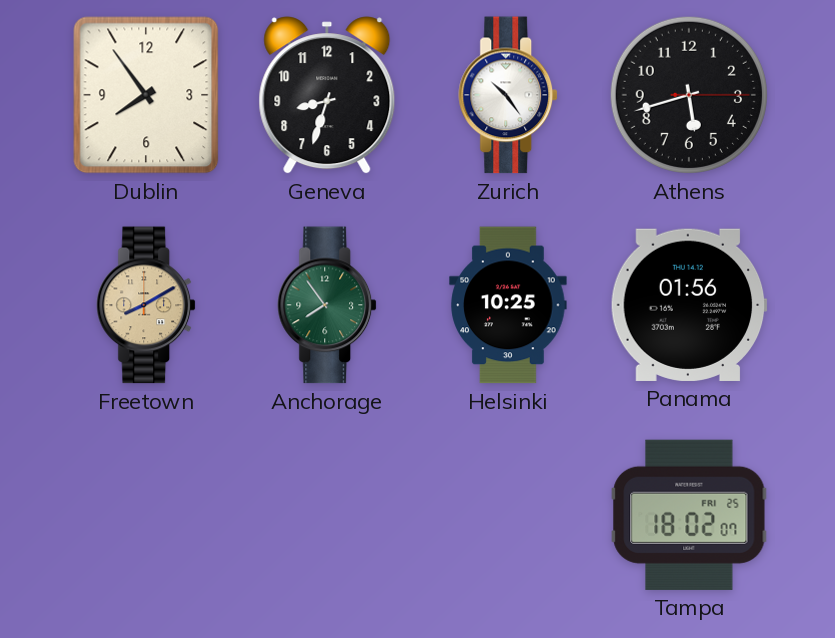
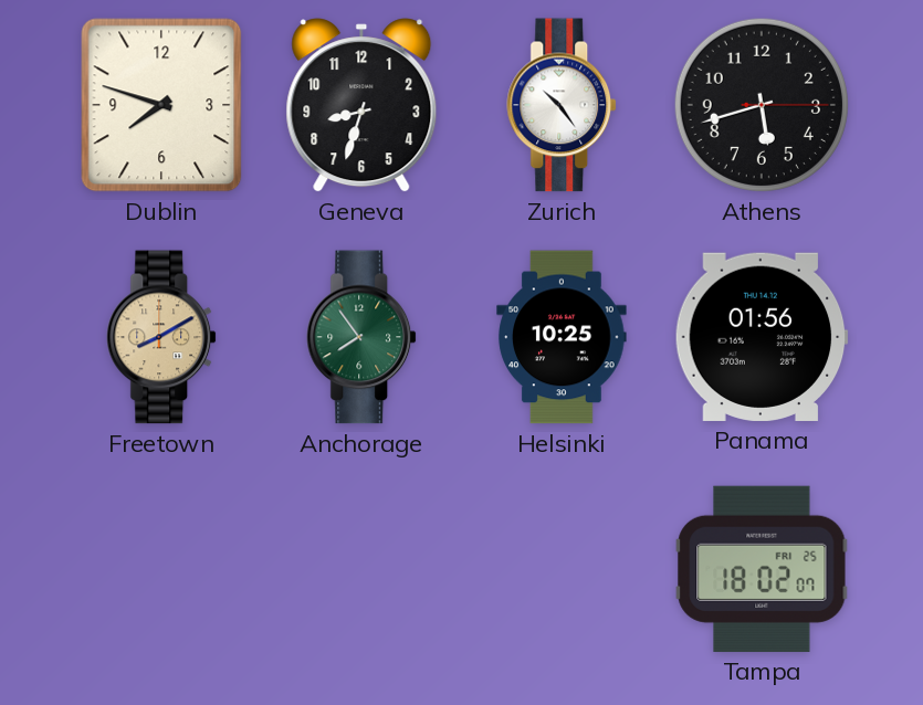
Dublin: 7:54 -> 7:48 (161, 105)
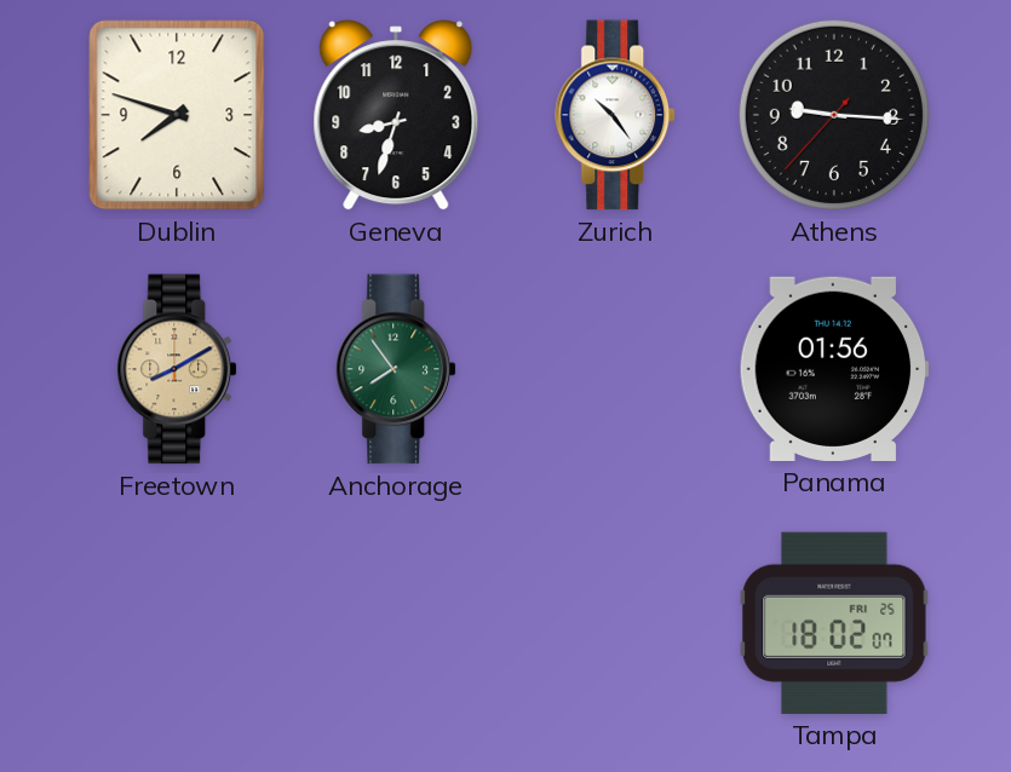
Athens: 5:42 -> 9:15 (834, 115)
Helsinki: 10:25 -> none (562, 337)
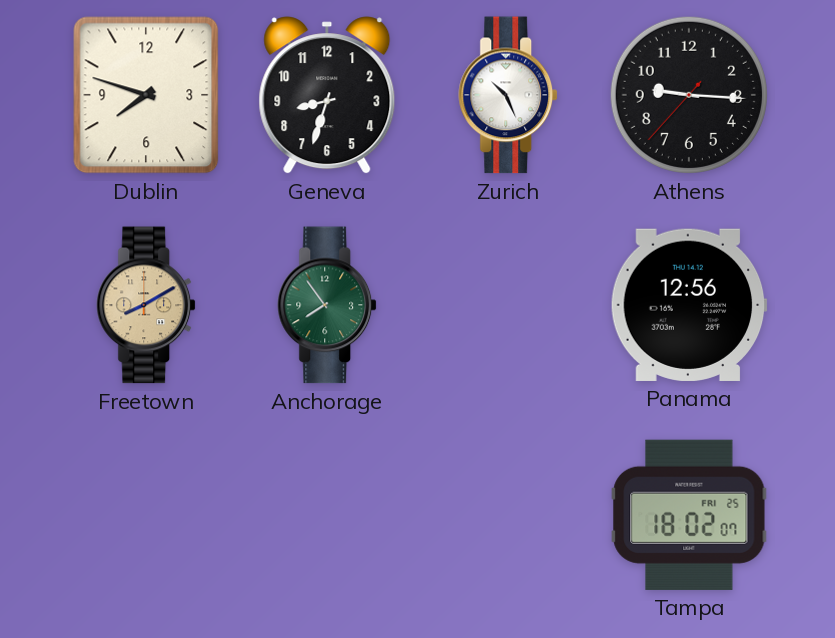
Zurich: 10:24 -> 10:26 (509, 95)
Panama: 01:56 -> 12:56 (689, 305)
